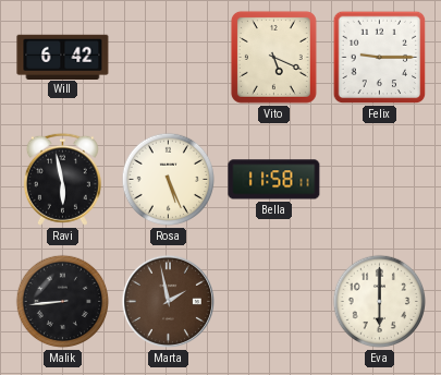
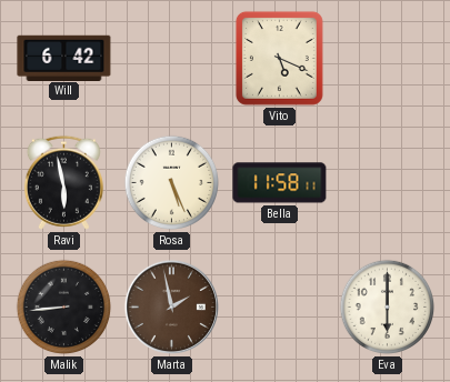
Felix: 9:15 -> none (380, 58)
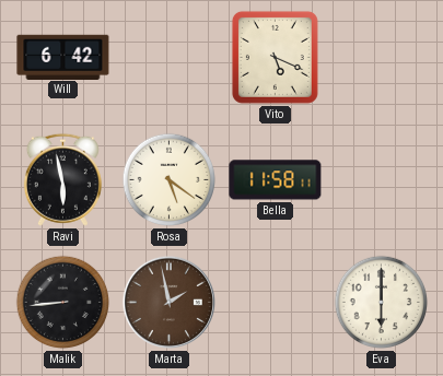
Rosa: 5:26 -> 5:21 (170, 180)
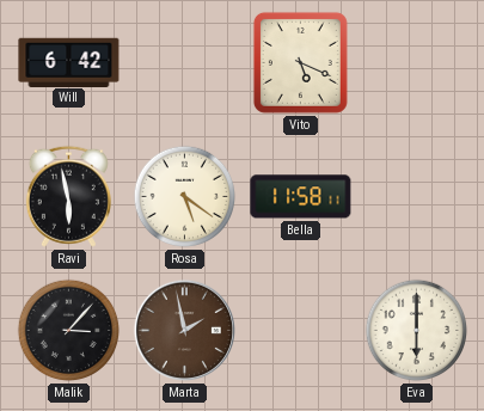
Malik: 8:44 -> 3:07 (69, 331)
